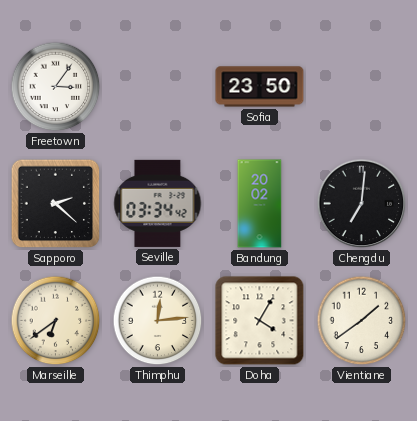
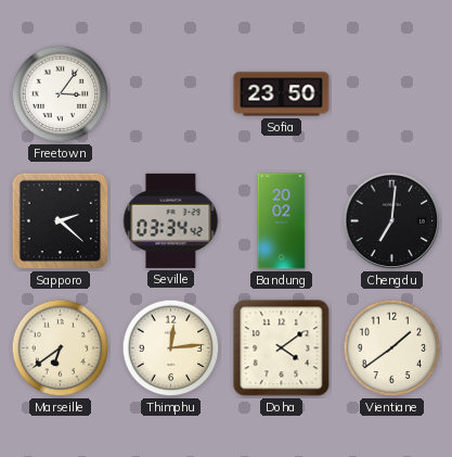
Doha: 4:05 -> 4:09 (282, 348)
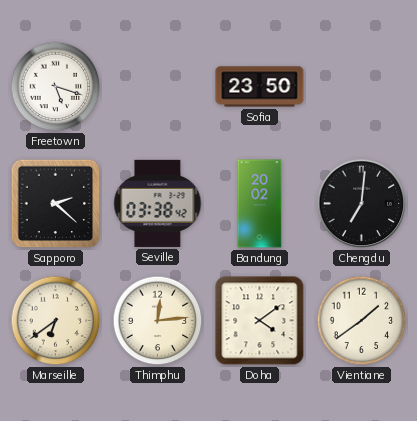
Freetown: 3:06 -> 5:18 (56, 87)
Seville: 03:34 -> 03:38 (158, 203)
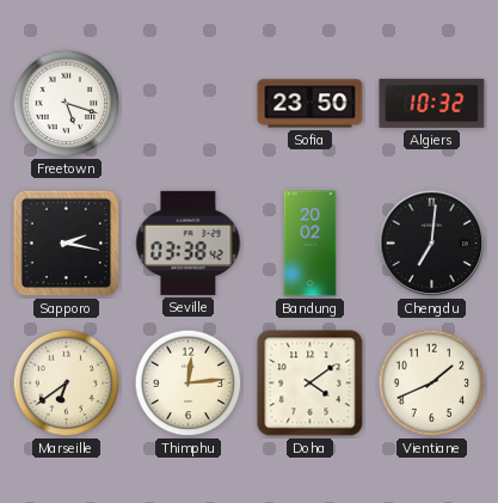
Algiers: none -> 10:32 (432, 103)
Sapporo: 2:22 -> 2:17 (67, 244)
Vientiane: 1:39 -> 1:41 (432, 384)
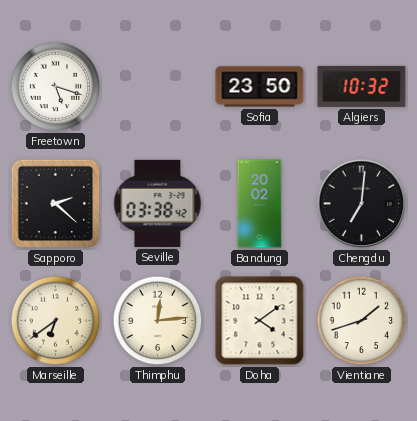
Sapporo: 2:17 -> 2:22 (56, 204)
Vientiane: 1:41 -> 1:42 (362, 321)
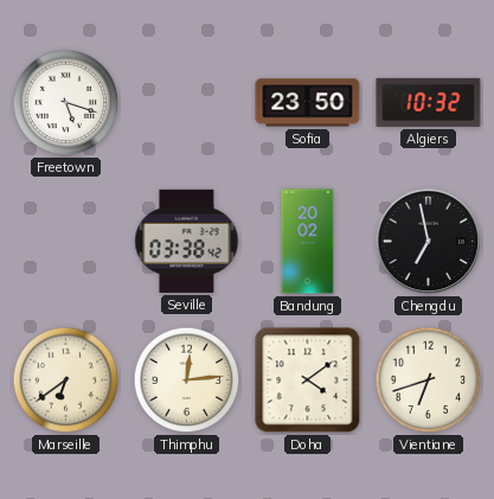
Sapporo: 2:22 -> none (56, 204)
Chengdu: 7:01 -> 6:58 (429, 242)
Vientiane: 1:42 -> 6:42 (429, 380)
